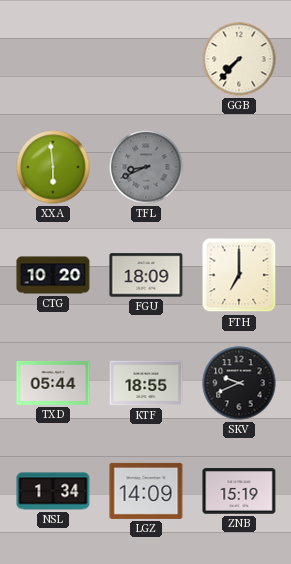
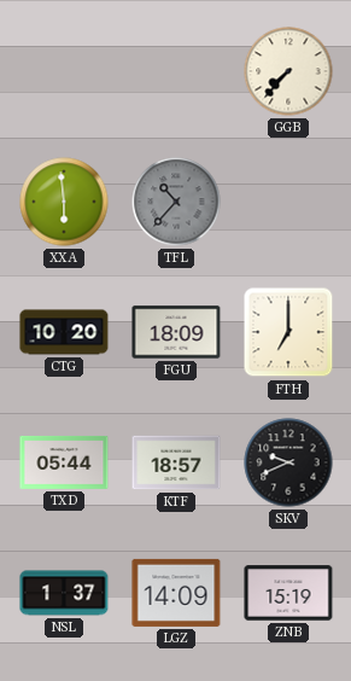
TFL: 8:41 -> 10:37 (176, 202)
KTF: 18:55 -> 18:57 (176, 462)
NSL: 1:34 -> 1:37 (64, 593)
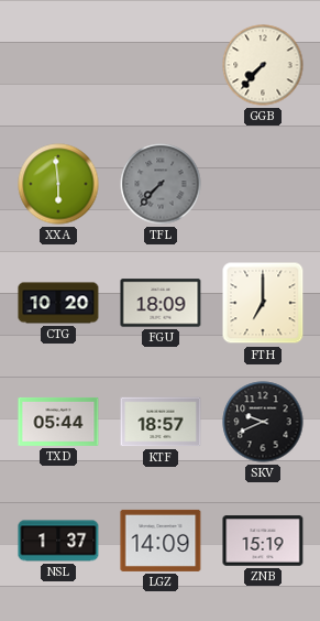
TFL: 10:37 -> 7:37 (161, 184)
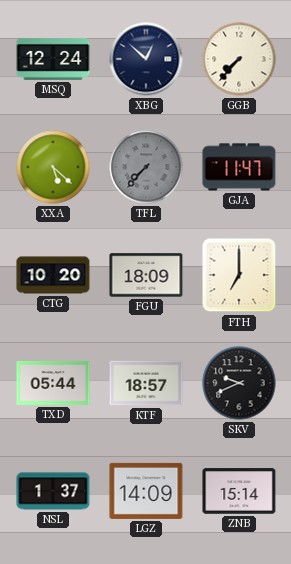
MSQ: none -> 12:24 (53, 60)
XBG: none -> 12:52 (146, 59)
XXA: 5:59 -> 5:22 (53, 167)
GJA: none -> 11:47 (239, 167)
ZNB: 15:19 -> 15:14 (239, 491)
